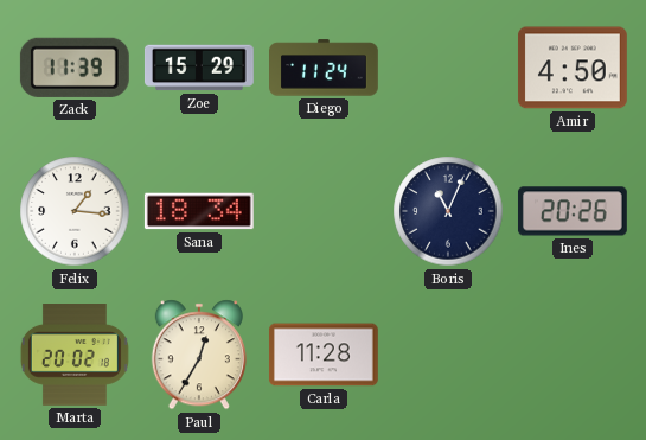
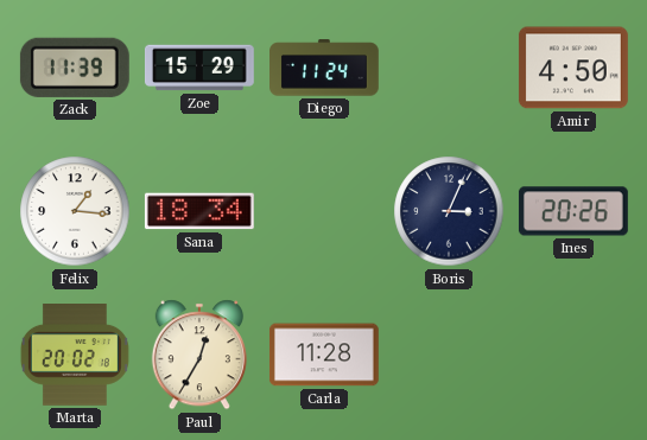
Boris: 11:04 -> 3:04 (449, 211)
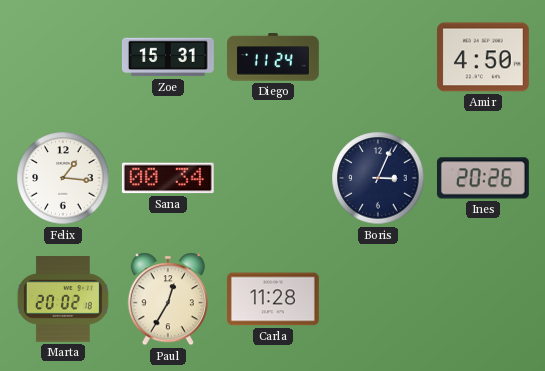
Zack: 11:39 -> none (75, 68)
Zoe: 15:29 -> 15:31 (168, 57)
Sana: 18:34 -> 00:34 (168, 178)
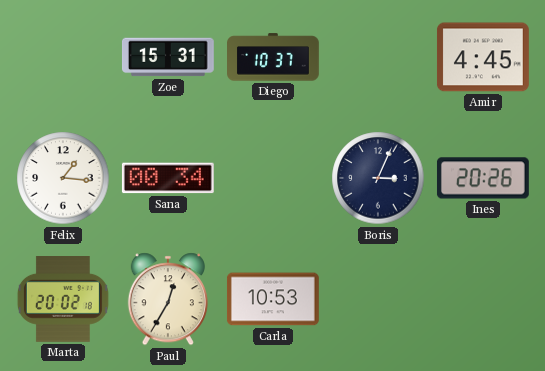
Diego: 11:24 -> 10:37 (274, 57)
Amir: 4:50 -> 4:45 (483, 57)
Carla: 11:28 -> 10:53 (273, 299)
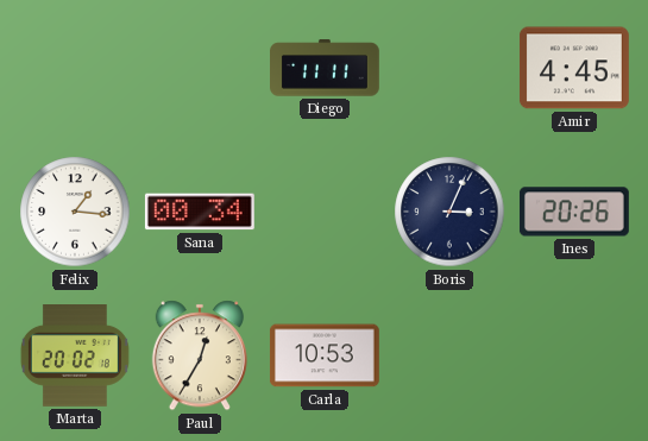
Zoe: 15:31 -> none (168, 57)
Diego: 10:37 -> 11:11 (326, 68)
